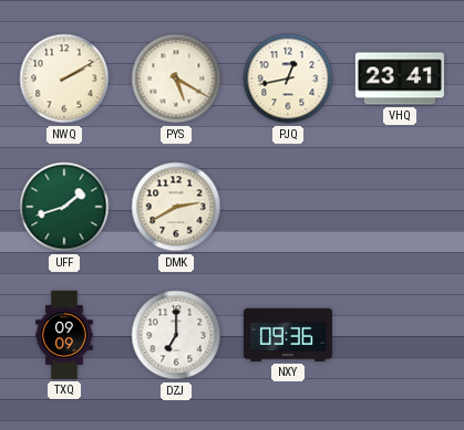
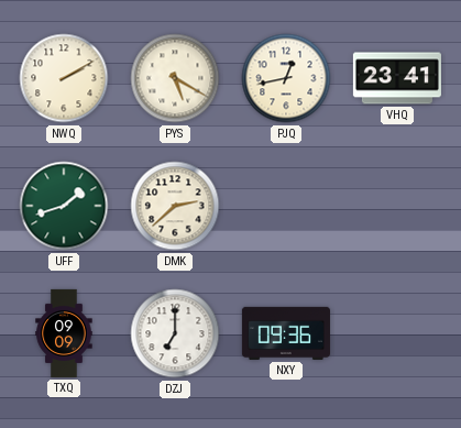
DMK: 2:40 -> 2:38 (175, 206)
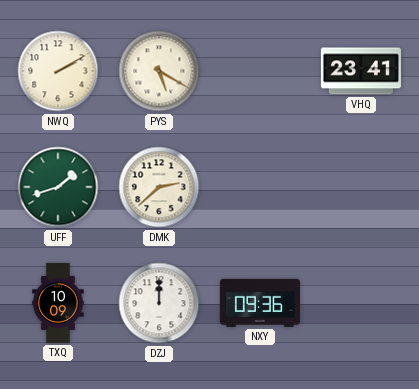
PJQ: 12:43 -> none (286, 78)
TXQ: 09:09 -> 10:09 (58, 303)
DZJ: 7:00 -> 12:00 (159, 303)
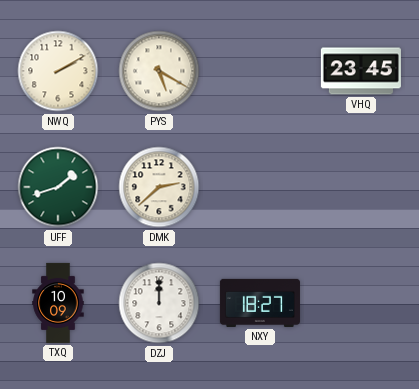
VHQ: 23:41 -> 23:45 (361, 71)
NXY: 09:36 -> 18:27 (260, 303)
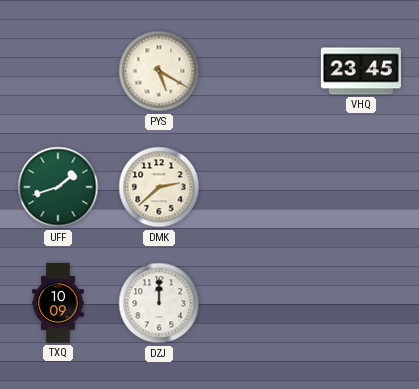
NWQ: 2:10 -> none (58, 71)
NXY: 18:27 -> none (260, 303)
